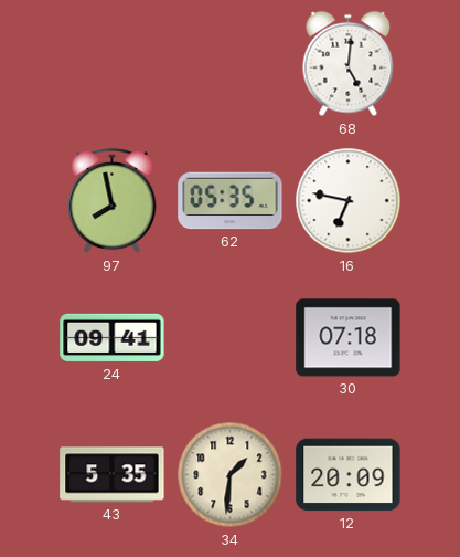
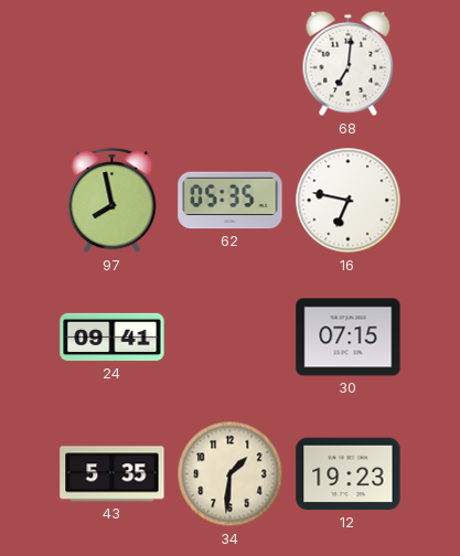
68: 5:01 -> 7:01 (349, 64)
30: 07:18 -> 07:15 (349, 338)
12: 20:09 -> 19:23 (349, 474)
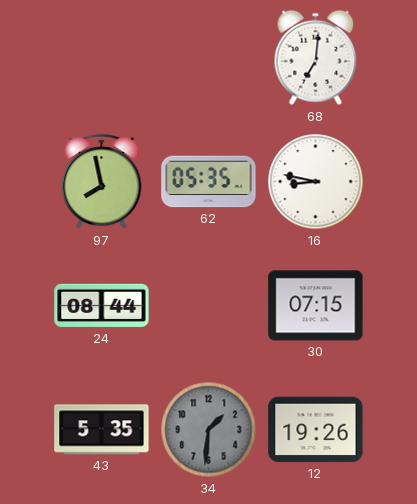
16: 6:47 -> 8:47 (316, 182)
24: 09:41 -> 08:44 (102, 306)
34 dial: cream -> grey (209, 430)
12: 19:23 -> 19:26 (316, 430)
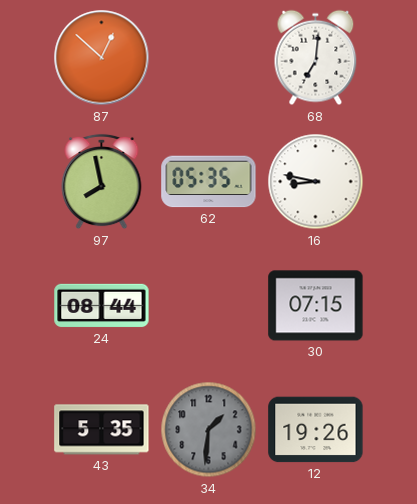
87: none -> 12:52 (102, 58)
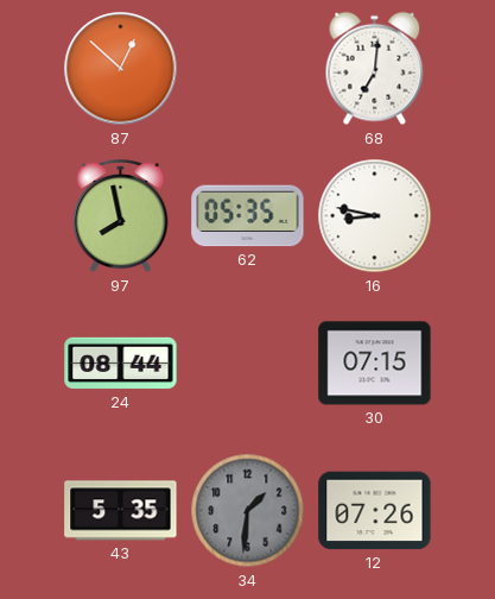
12: 19:26 -> 07:26 (375, 511)
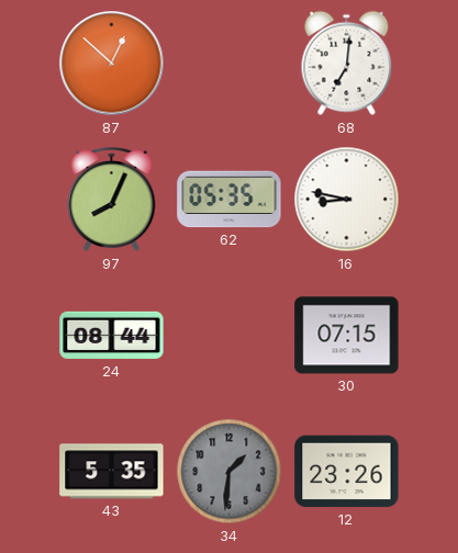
97: 7:58 -> 8:04 (112, 200)
12: 07:26 -> 23:26 (347, 472)
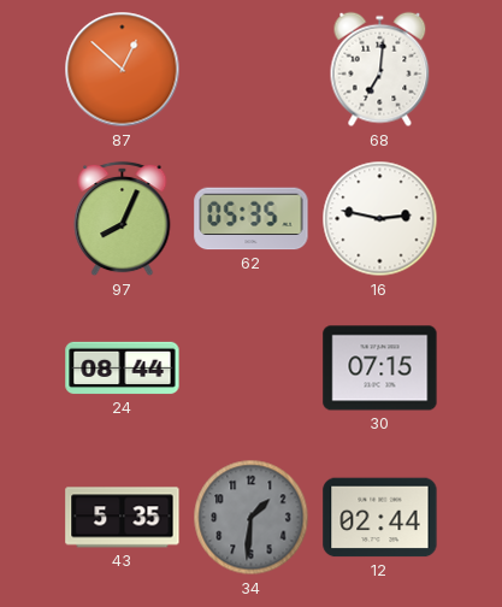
16: 8:47 -> 2:47 (380, 219)
12: 23:26 -> 02:44 (380, 518)
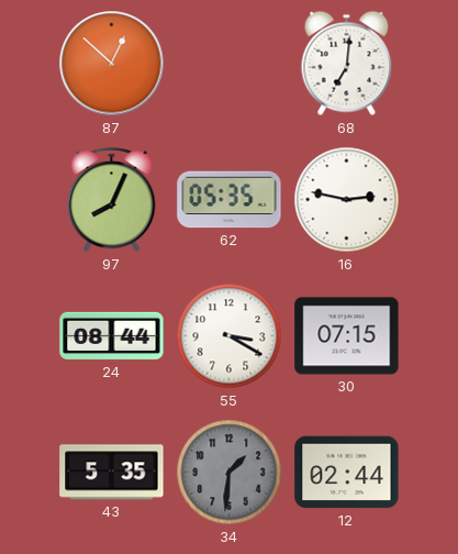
55: none -> 3:20 (230, 336)
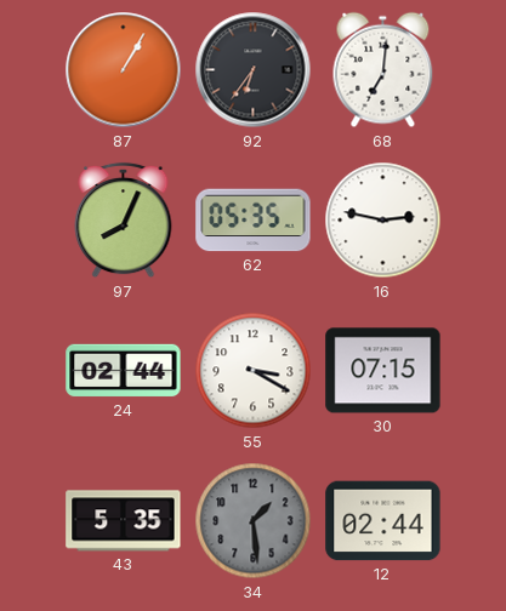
87: 12:52 -> 1:05 (124, 70)
92: none -> 6:36 (254, 70)
24: 08:44 -> 02:44 (124, 371)
34: 1:31 -> 1:29 (254, 521)
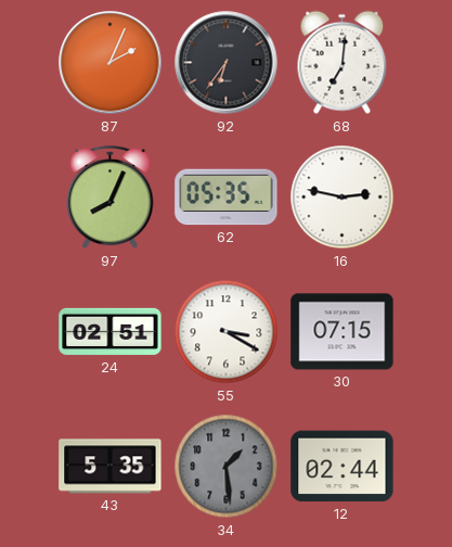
87: 1:05 -> 2:04 (111, 63)
24: 02:44 -> 02:51 (111, 332)
